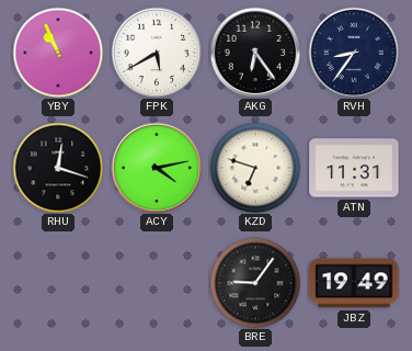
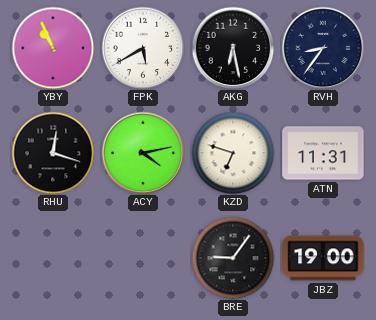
AKG: 6:24 -> 6:28 (233, 48)
JBZ: 19:49 -> 19:00 (323, 258)
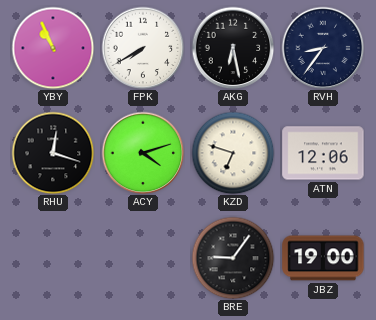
FPK: 5:40 -> 7:40 (143, 48)
ACY: 4:13 -> 4:12 (143, 153)
ATN: 11:31 -> 12:06 (323, 153)
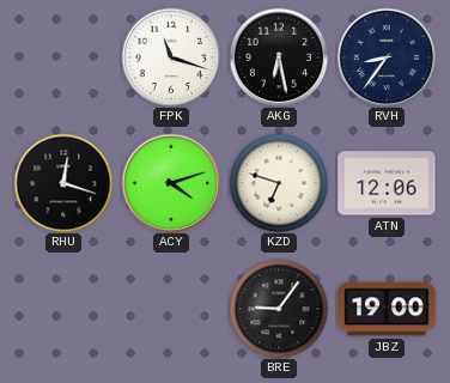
YBY: 10:56 -> none (53, 48)
FPK: 7:40 -> 11:18 (171, 57)
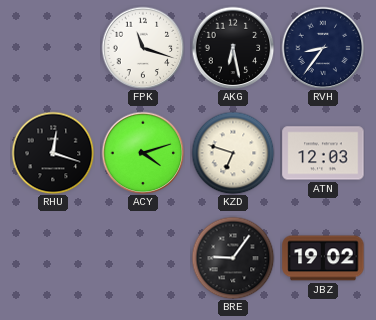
ATN: 12:06 -> 12:03 (323, 153)
JBZ: 19:00 -> 19:02 (323, 258)
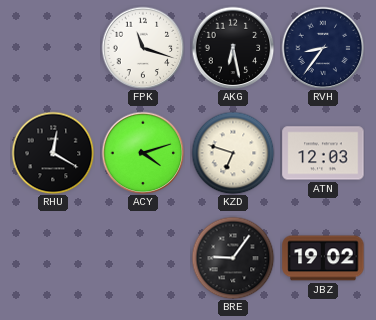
RHU: 12:18 -> 12:20 (53, 153)
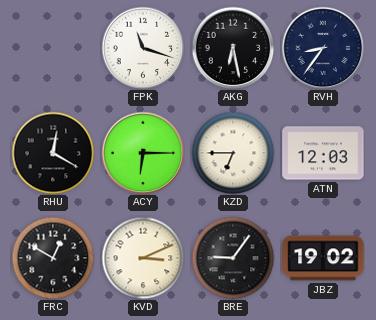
ACY: 4:12 -> 6:15 (143, 153)
KZD: 6:48 -> 6:45 (233, 153)
FRC: none -> 12:50 (53, 258)
KVD: none -> 3:11 (143, 258)
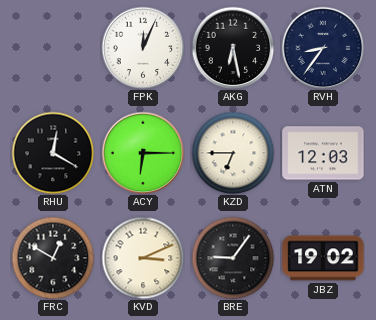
FPK: 11:18 -> 12:04 (143, 48)
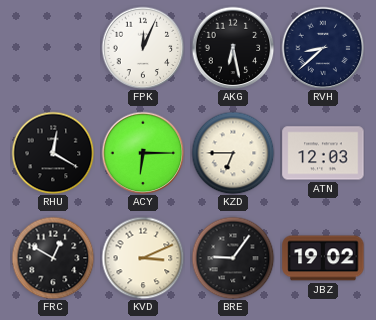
RVH: 8:36 -> 8:38 (323, 48)
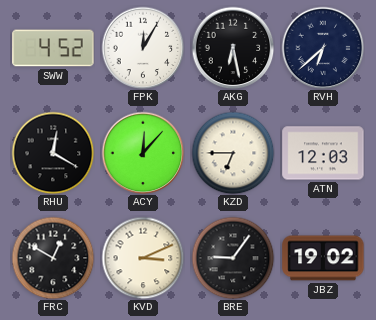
SWW: none -> 4:52 (53, 48)
FPK: 12:04 -> 12:05 (143, 48)
RVH: 8:38 -> 6:38 (323, 48)
ACY: 6:15 -> 12:07 (143, 153)
